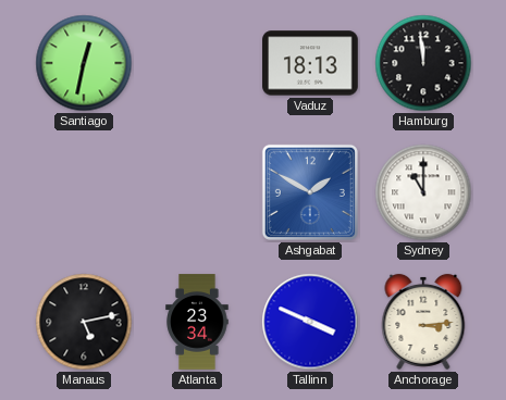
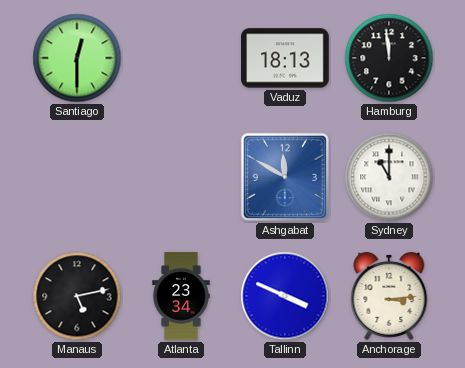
Santiago: 12:32 -> 12:30 (77, 58)
Ashgabat: 1:50 -> 11:50 (285, 177)
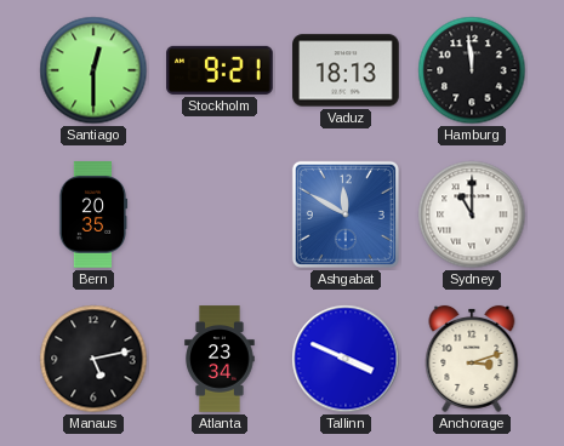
Stockholm: none -> 9:21 (220, 70)
Bern: none -> 20:35 (93, 215)
Anchorage: 3:14 -> 3:12 (472, 359)
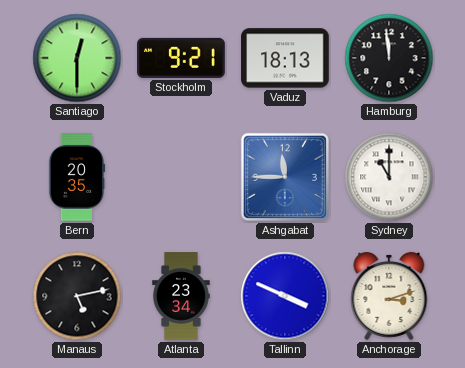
Ashgabat: 11:50 -> 11:45 (285, 177)
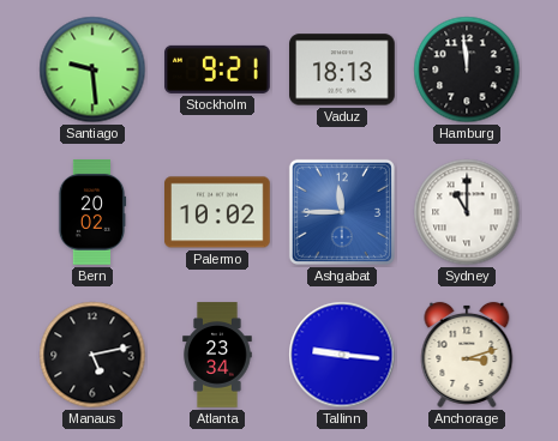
Santiago: 12:30 -> 9:29 (92, 70)
Bern: 20:35 -> 20:02 (92, 212)
Palermo: none -> 10:02 (217, 212)
Tallinn: 3:49 -> 9:16 (342, 355)
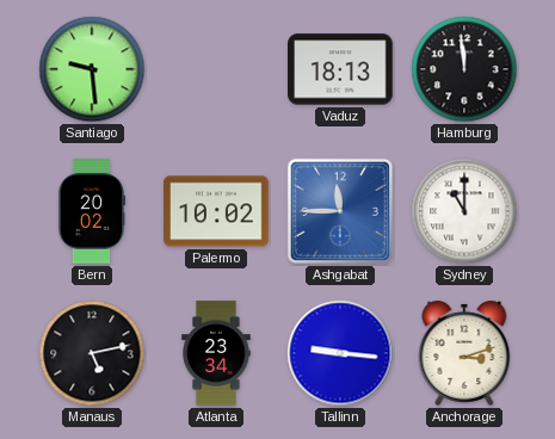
Stockholm: 9:21 -> none (217, 70)
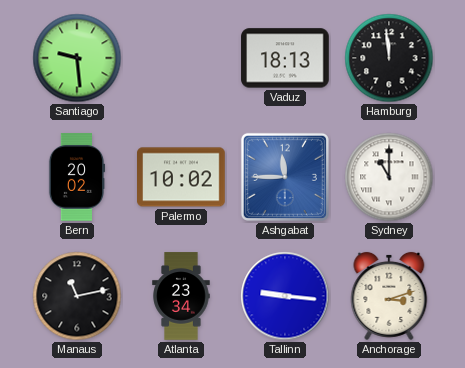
Manaus: 5:13 -> 11:13 (77, 296)
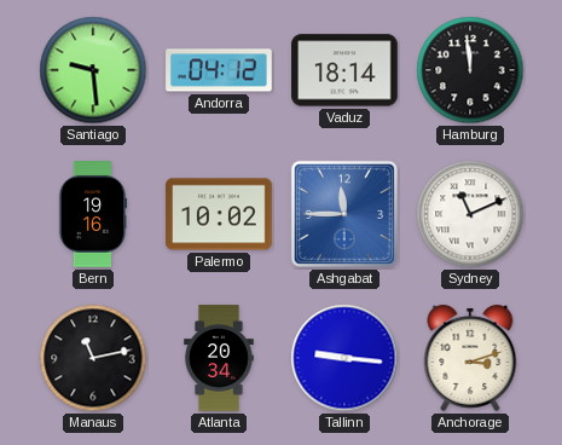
Andorra: none -> 04:12 (219, 70)
Vaduz: 18:13 -> 18:14 (344, 70)
Bern: 20:02 -> 19:16 (93, 214)
Sydney: 11:00 -> 11:11 (470, 214)
Atlanta: 23:34 -> 20:34 (219, 358)
